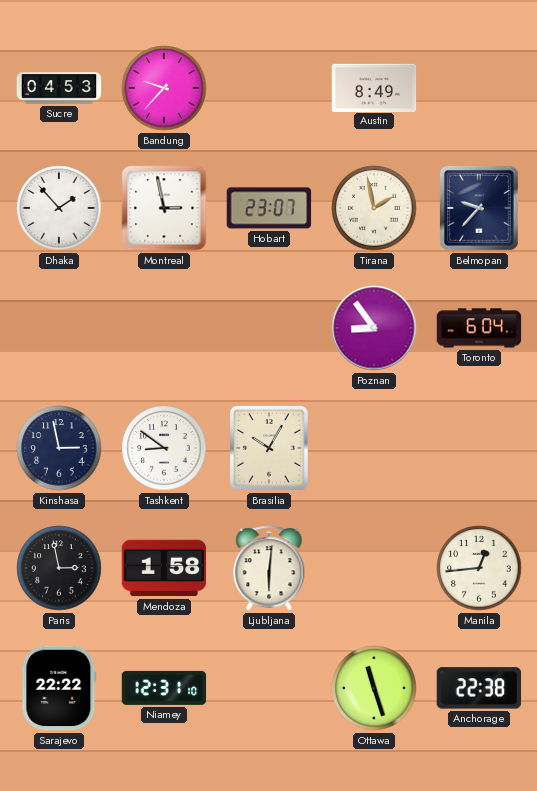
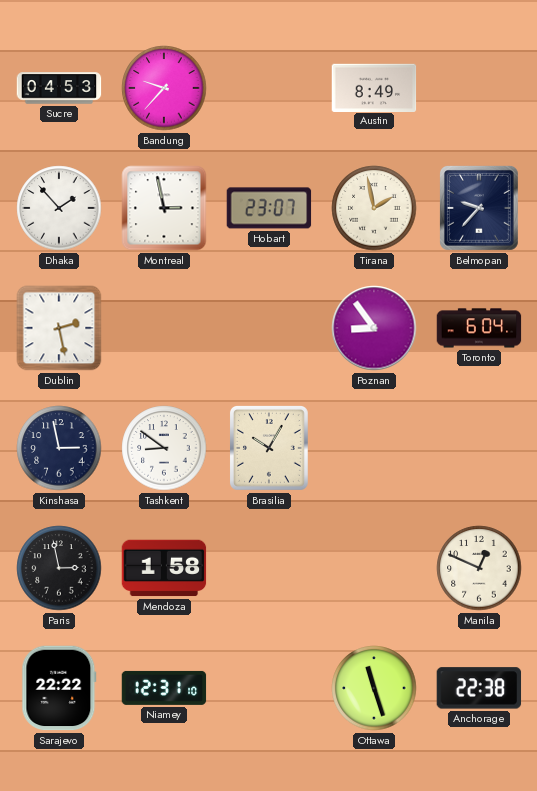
Dublin: none -> 2:28 (59, 328)
Ljubljana: 6:01 -> none (269, 568)
Manila: 12:44 -> 12:49 (479, 568)
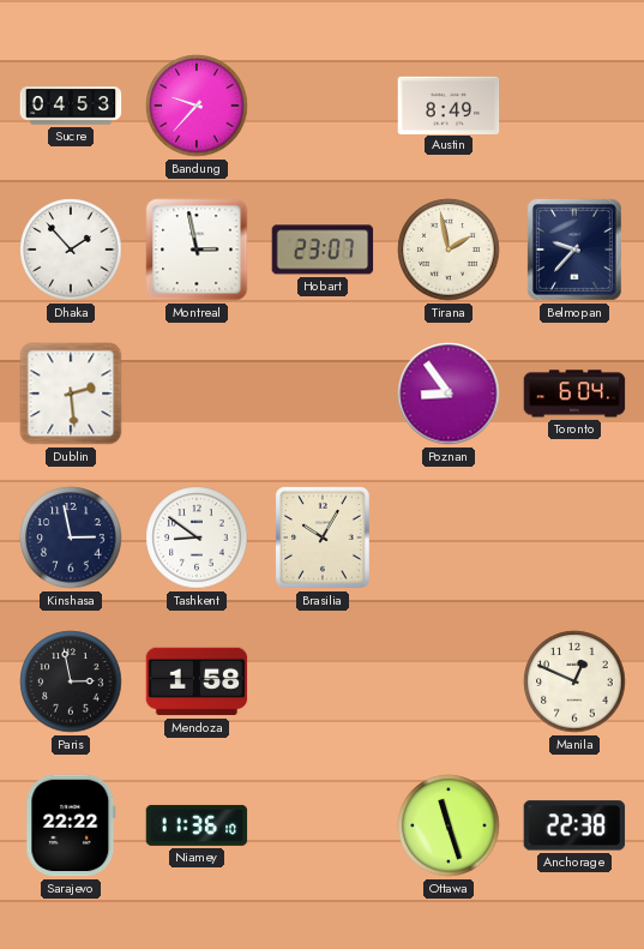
Dublin: 2:28 -> 2:29 (71, 394)
Niamey: 12:31 -> 11:36 (197, 825)
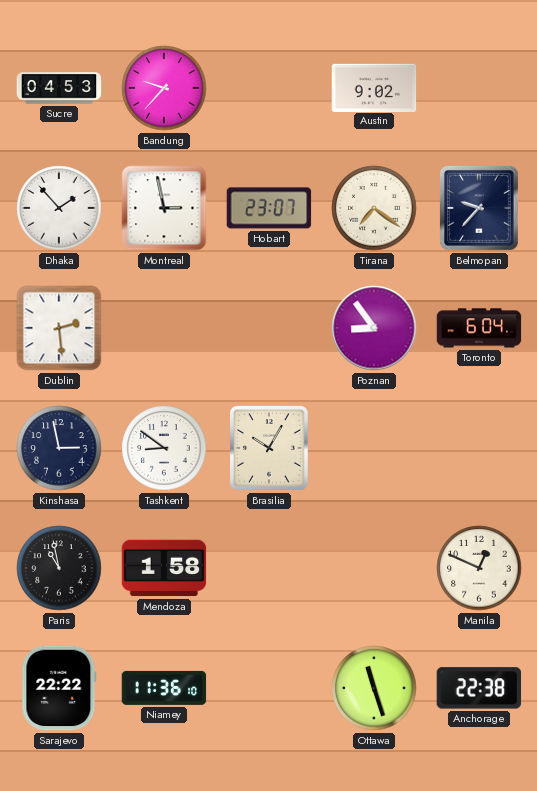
Austin: 8:49 -> 9:02 (374, 87)
Tirana: 1:58 -> 7:21 (374, 208)
Paris: 2:58 -> 10:58 (59, 568)
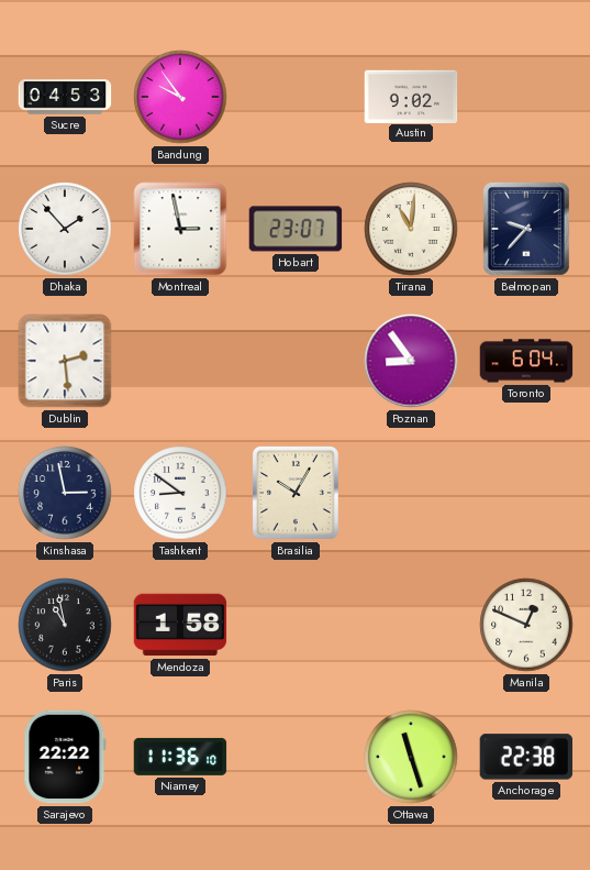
Bandung: 9:37 -> 9:54 (180, 97)
Tirana: 7:21 -> 11:01 (411, 229)
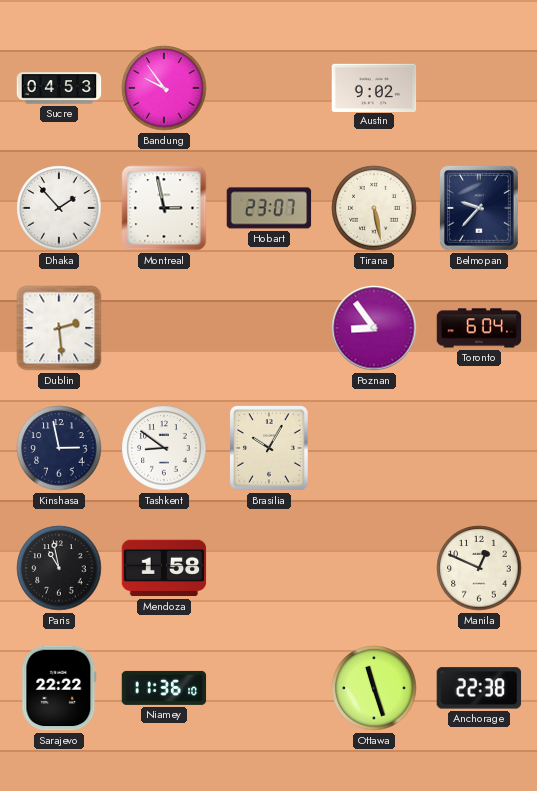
Tirana: 11:01 -> 5:28 (374, 208)
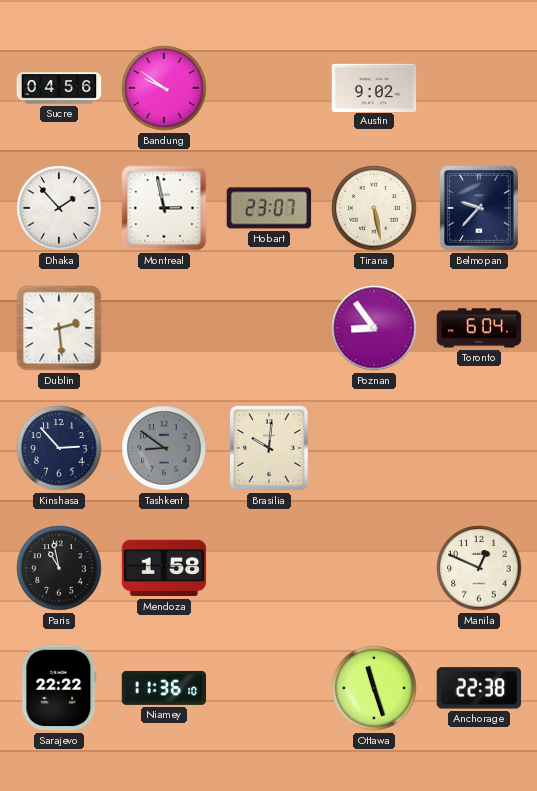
Sucre: 04:53 -> 04:56 (59, 88)
Bandung: 9:54 -> 9:51 (164, 88)
Kinshasa: 2:58 -> 2:53 (59, 448)
Tashkent dial: white -> grey (164, 448)
Brasilia: 10:05 -> 10:01 (269, 449)
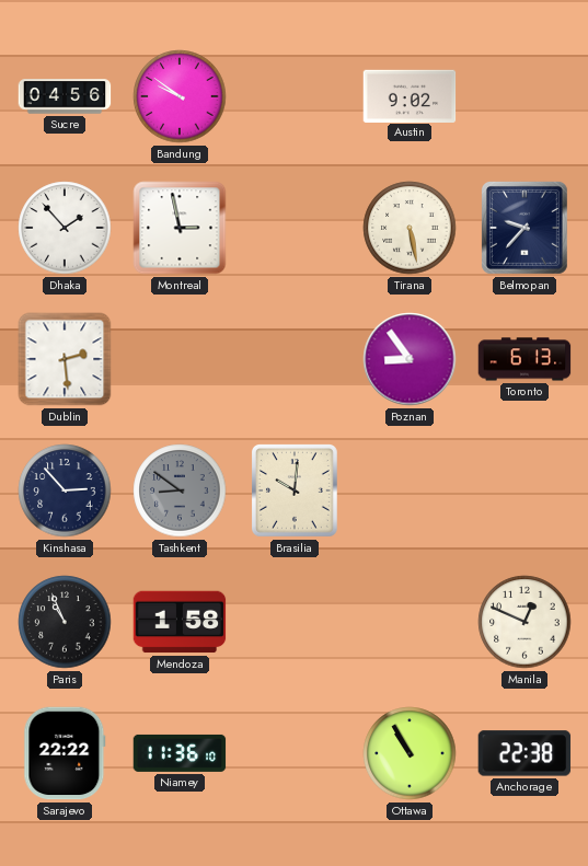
Hobart: 23:07 -> none (269, 208)
Toronto: 6:04 -> 6:13 (524, 359)
Paris: 10:58 -> 10:56 (65, 622)
Ottawa: 11:27 -> 10:55 (410, 753)
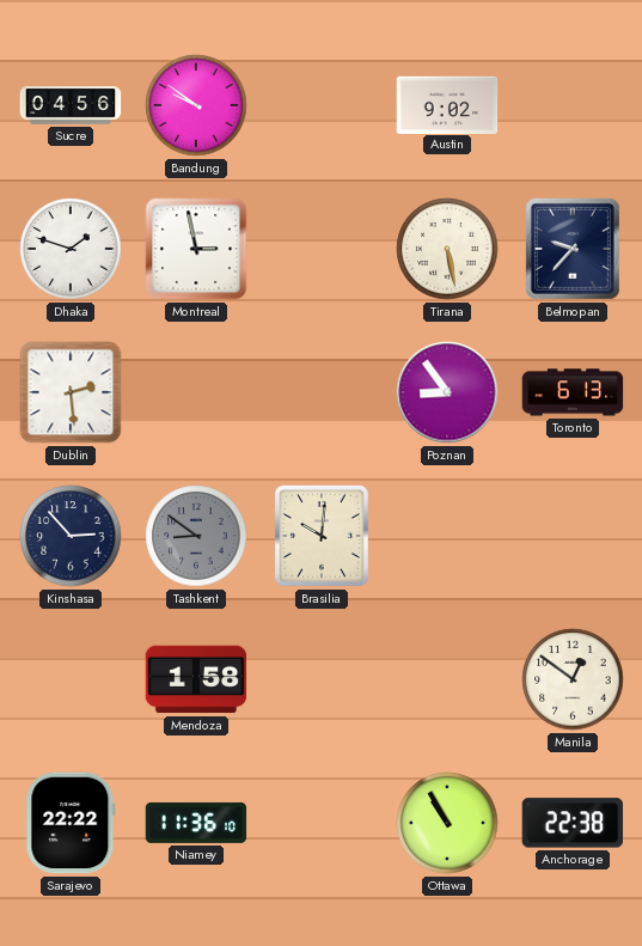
Dhaka: 1:53 -> 1:48 (71, 249)
Paris: 10:56 -> none (65, 622)
Manila: 12:49 -> 12:51 (573, 679)
